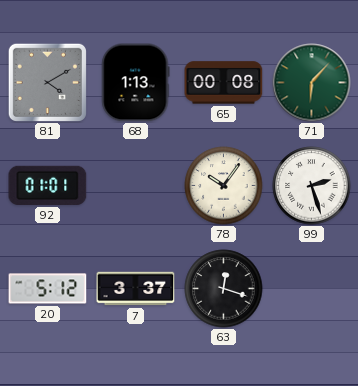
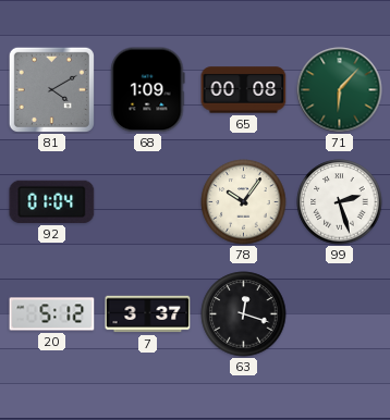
68: 1:13 -> 1:09 (148, 90)
92: 01:01 -> 01:04 (52, 201)
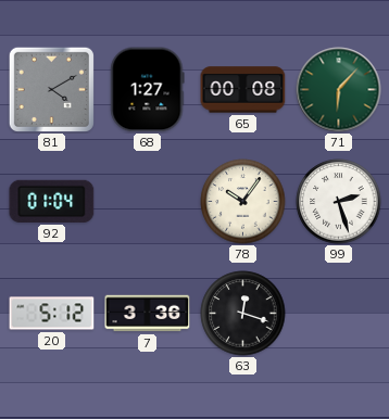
68: 1:09 -> 1:27 (148, 90)
7: 3:37 -> 3:36 (148, 314)
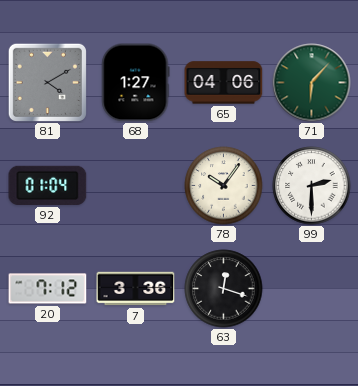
65: 00:08 -> 04:06 (224, 83)
99: 2:27 -> 2:30 (312, 186)
20: 5:12 -> 7:12 (48, 289)
